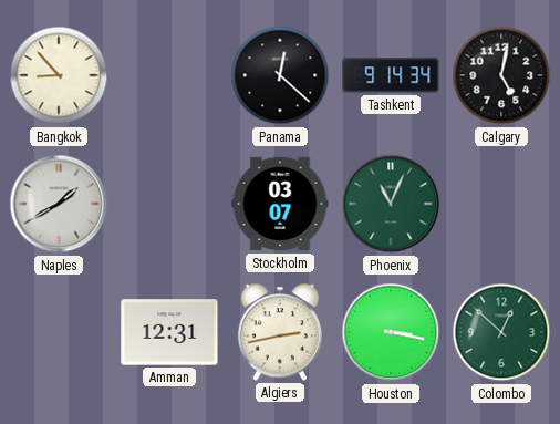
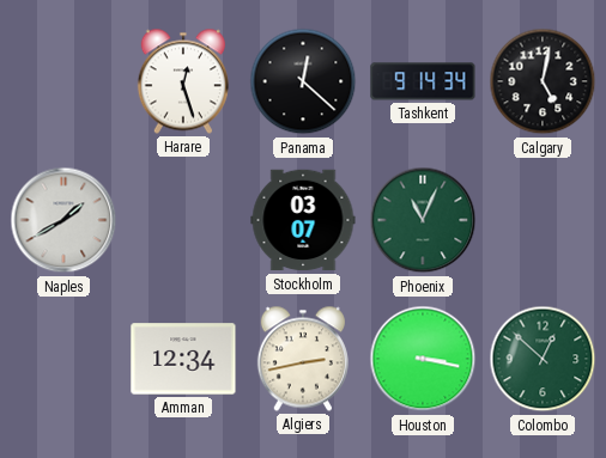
Bangkok: 8:53 -> none (59, 75)
Harare: none -> 12:27 (183, 81)
Amman: 12:31 -> 12:34 (183, 359)
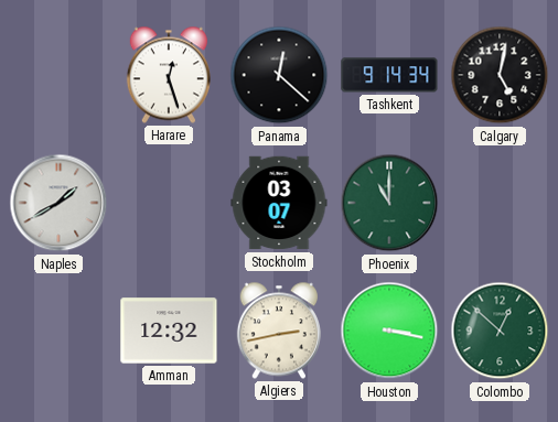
Phoenix: 11:04 -> 11:00 (389, 203)
Amman: 12:34 -> 12:32 (169, 331)
